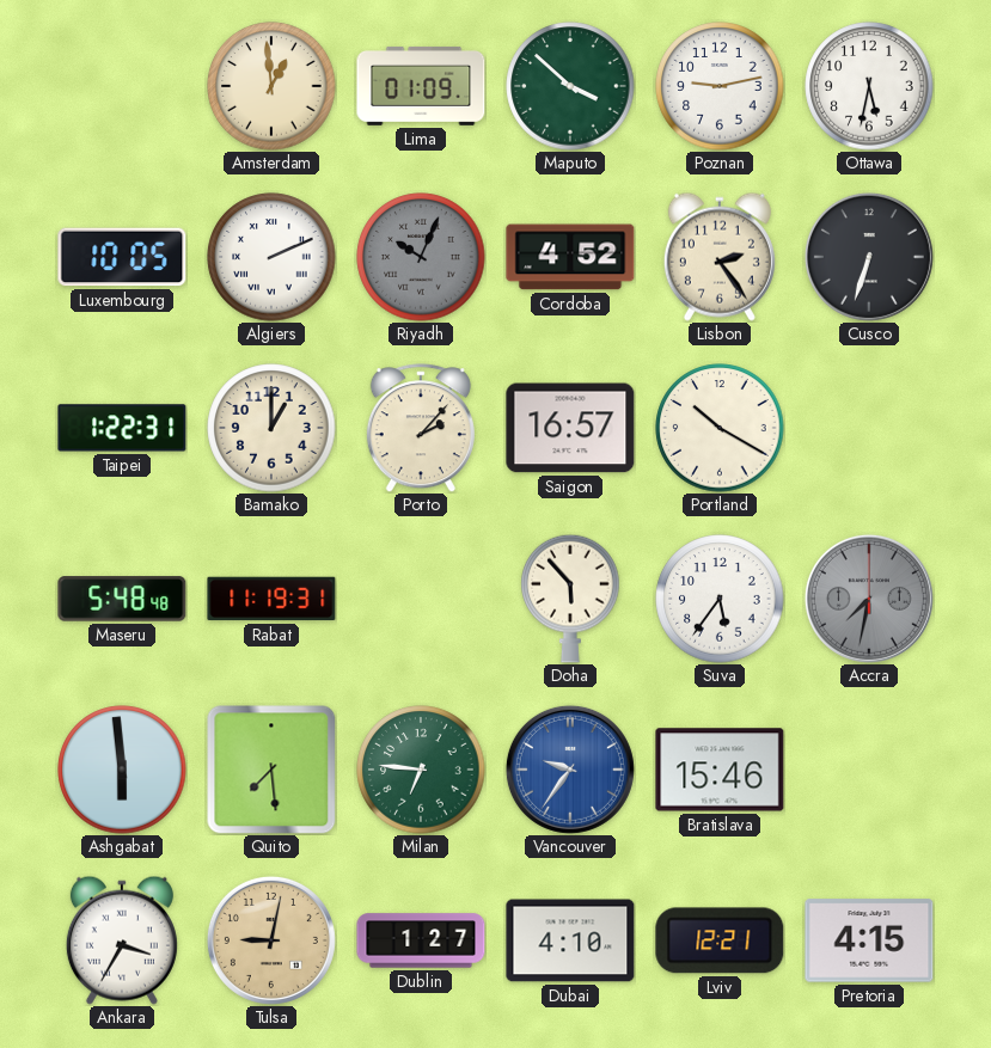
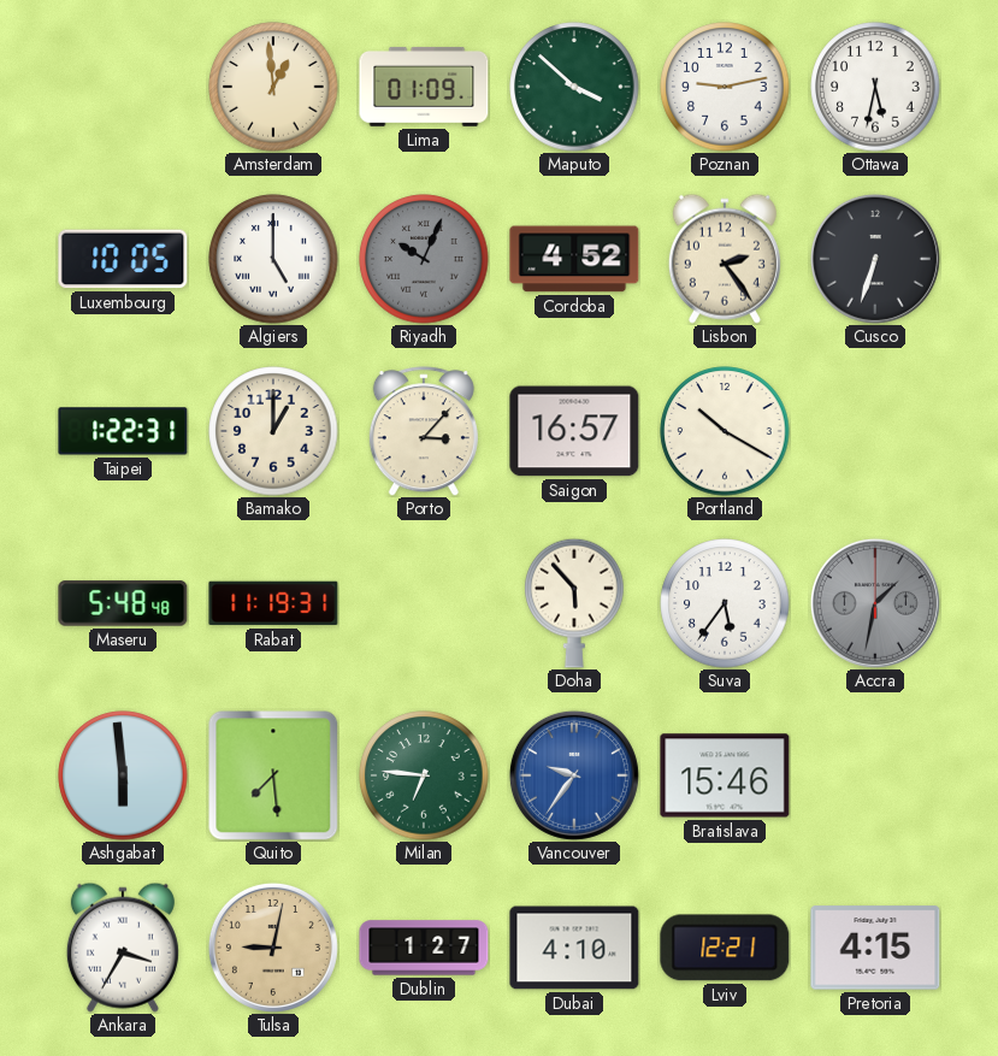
Algiers: 2:11 -> 5:00 (273, 259)
Porto: 2:07 -> 3:07 (424, 431)
Accra: 7:32 -> 1:32 (875, 603)
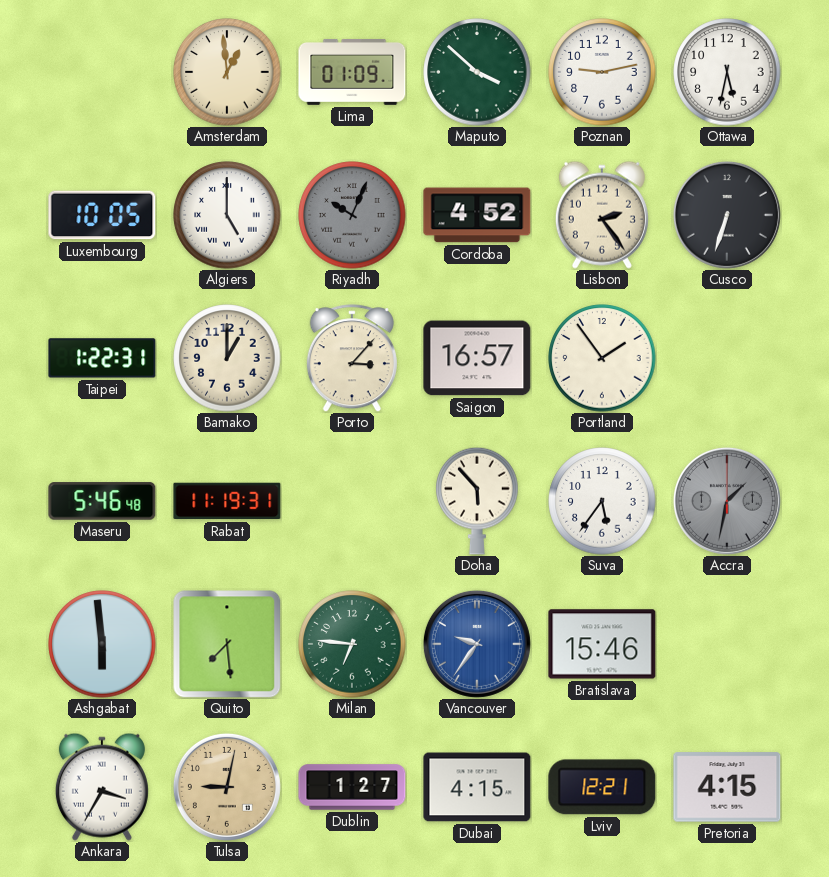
Portland: 10:20 -> 1:54 (602, 358)
Maseru: 5:48 -> 5:46 (102, 501)
Dubai: 4:10 -> 4:15 (477, 787)
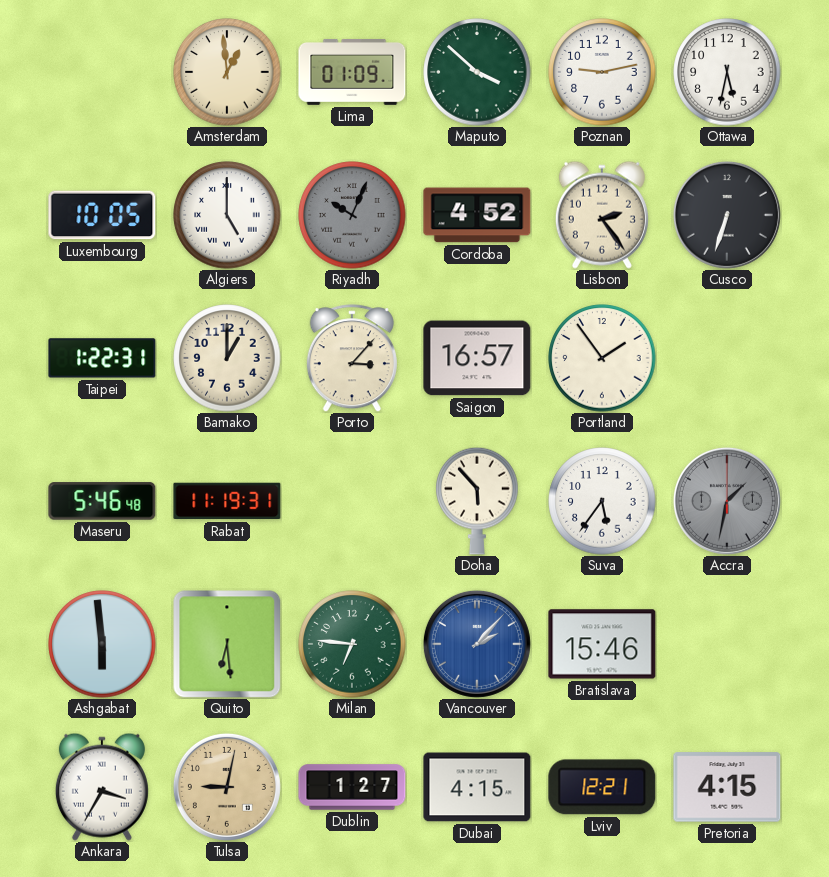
Quito: 7:29 -> 6:29 (227, 644)
Vancouver: 9:36 -> 2:07 (477, 644)
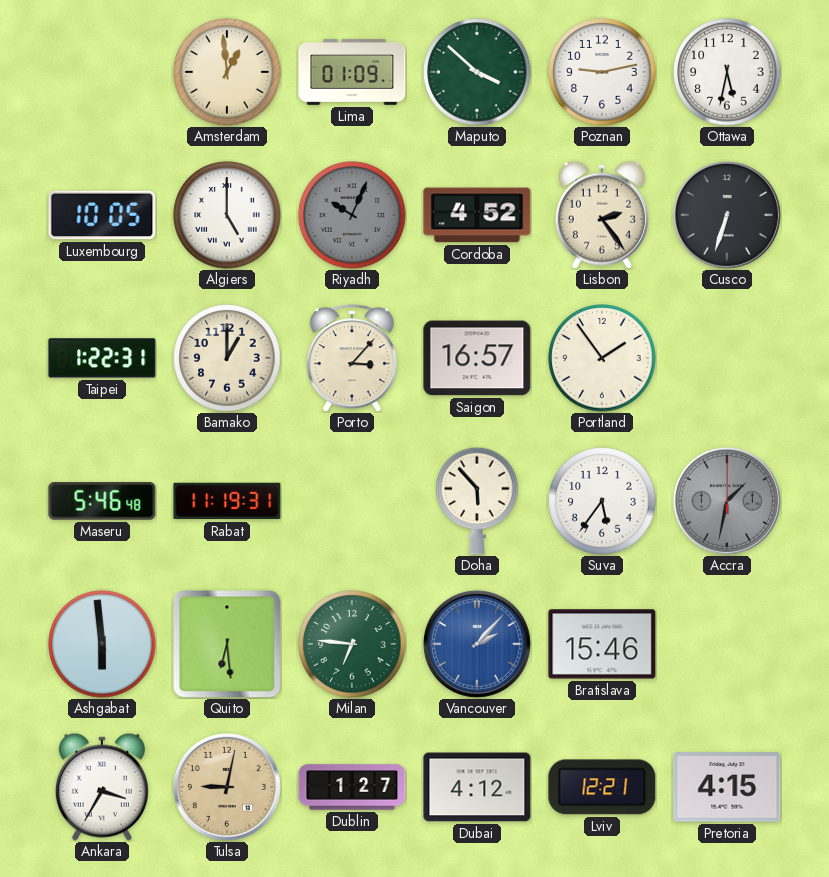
Dubai: 4:15 -> 4:12 (477, 787)
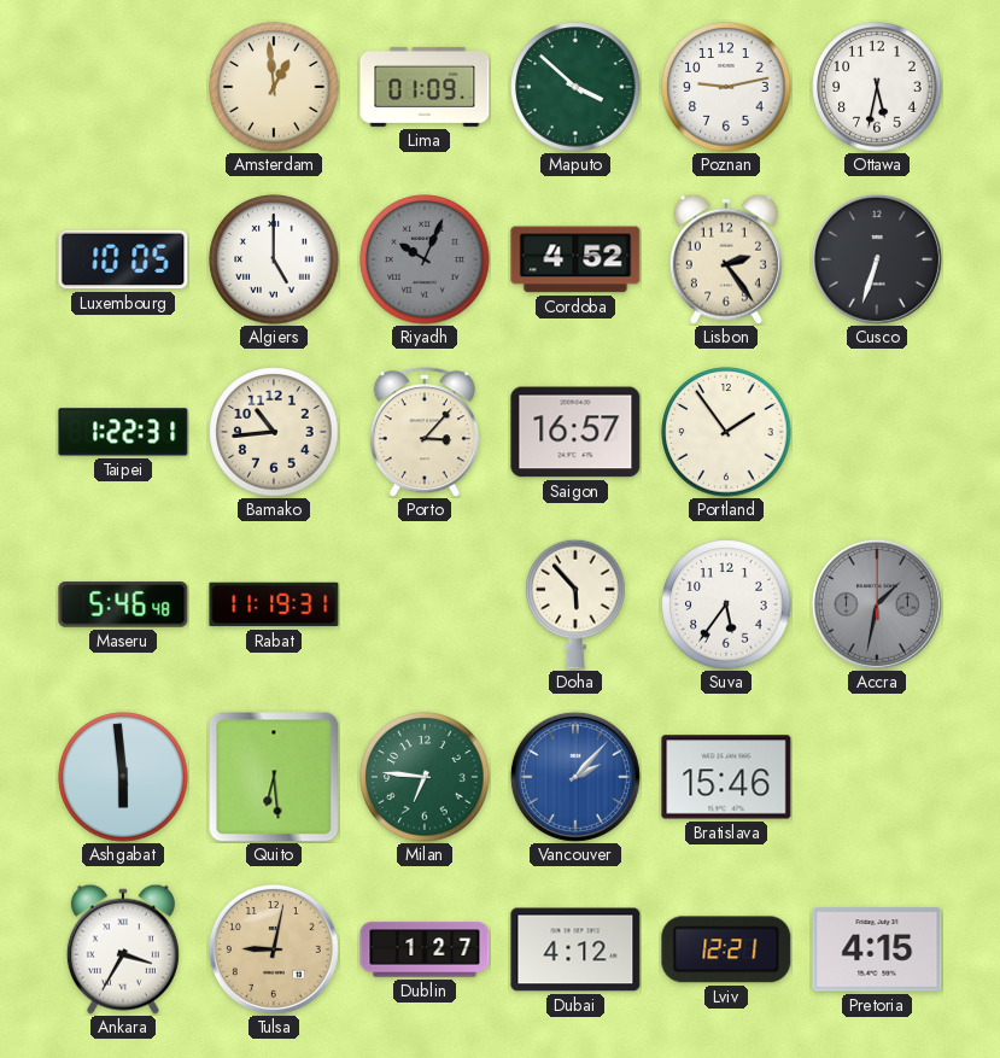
Bamako: 1:00 -> 10:44 (274, 432)
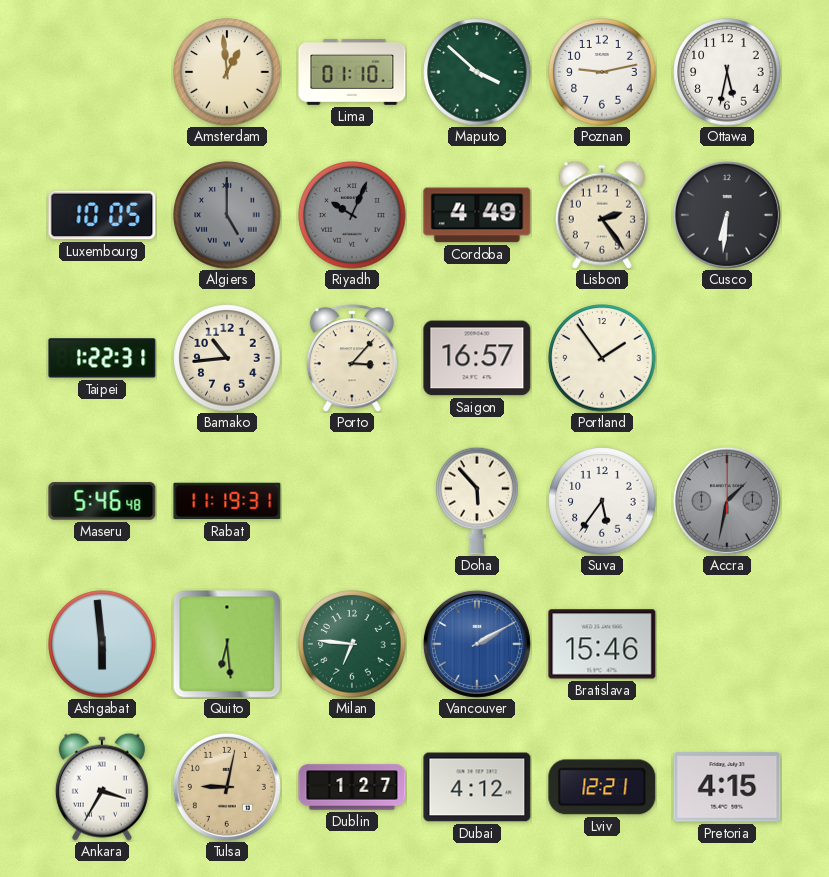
Lima: 01:09 -> 01:10 (352, 72)
Algiers dial: white -> grey (227, 215)
Cordoba: 4:52 -> 4:49 (477, 215)
Cusco: 6:33 -> 6:31 (727, 215)
Vancouver: 2:07 -> 2:10 (477, 644)
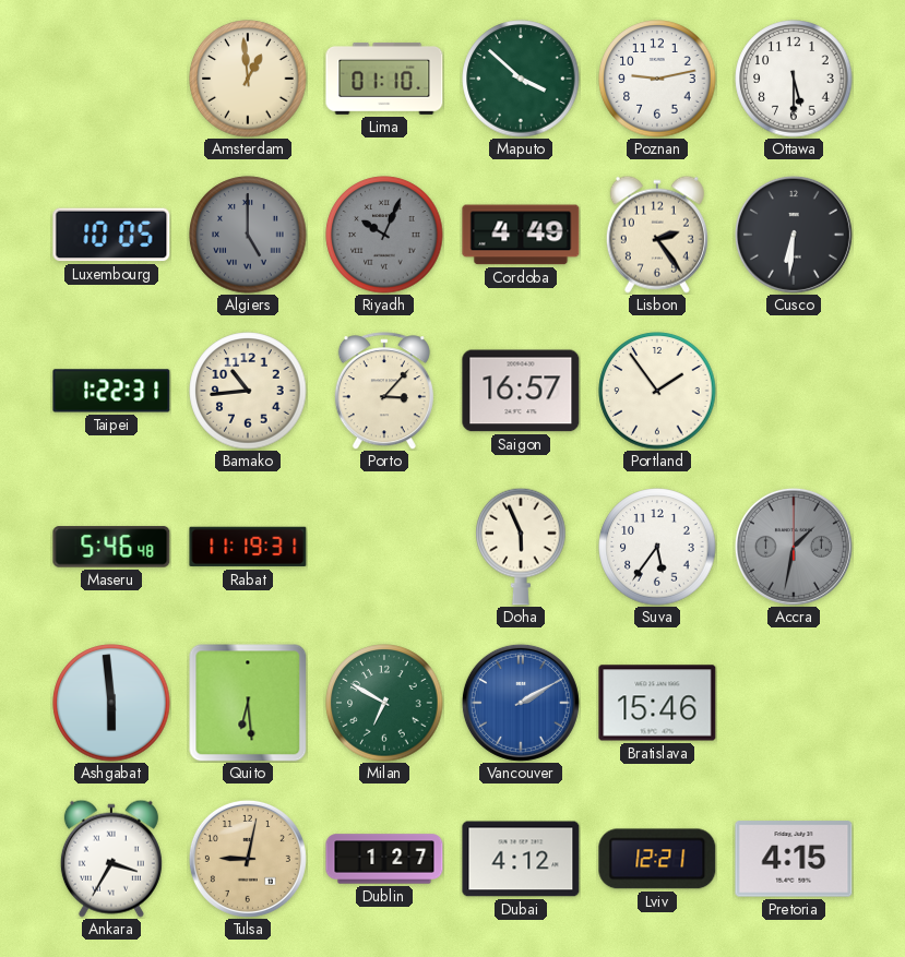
Ottawa: 5:32 -> 5:30 (794, 79)
Doha: 5:53 -> 5:56 (521, 547)
Milan: 6:46 -> 6:50 (384, 703)
